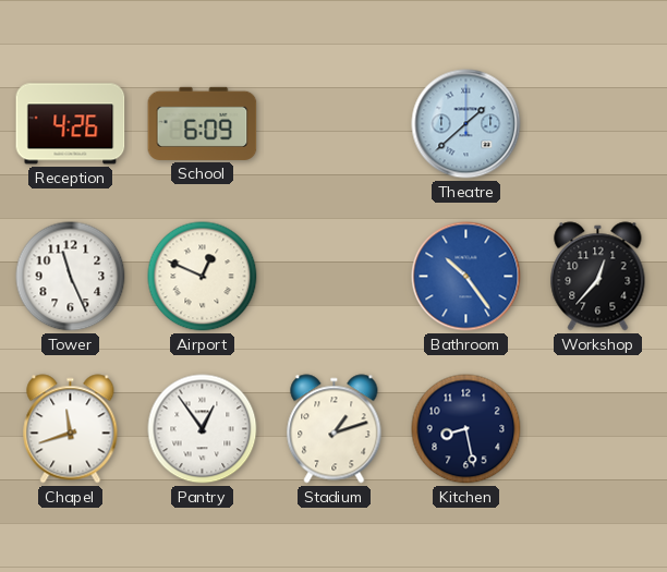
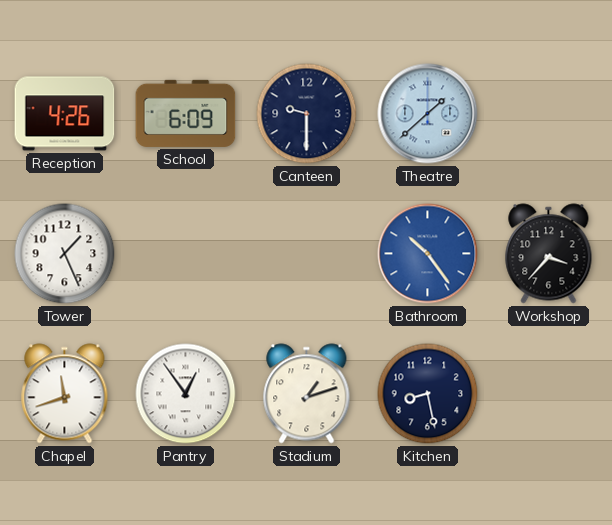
Canteen: none -> 9:30 (307, 114)
Tower: 11:26 -> 1:26 (65, 254)
Airport: 12:49 -> none (203, 277)
Workshop: 12:37 -> 3:37 (549, 254)
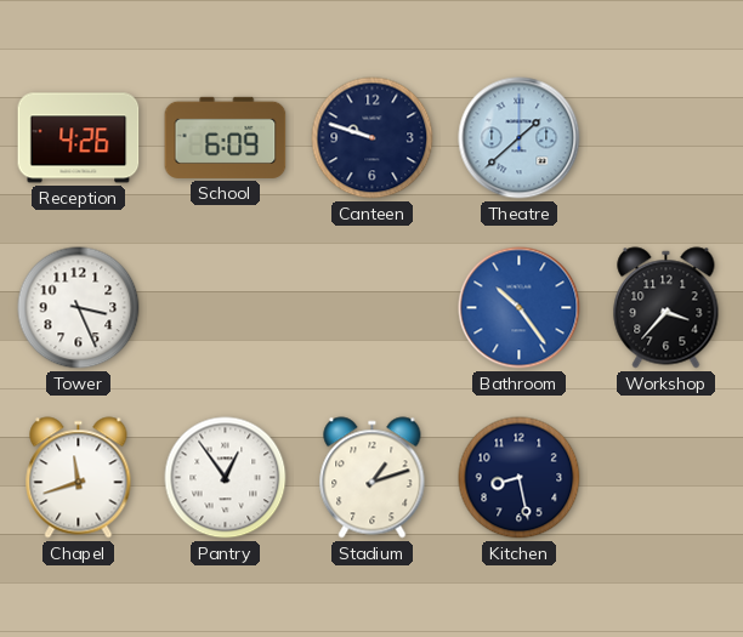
Canteen: 9:30 -> 9:48 (373, 138)
Tower: 1:26 -> 3:26 (79, 308)
